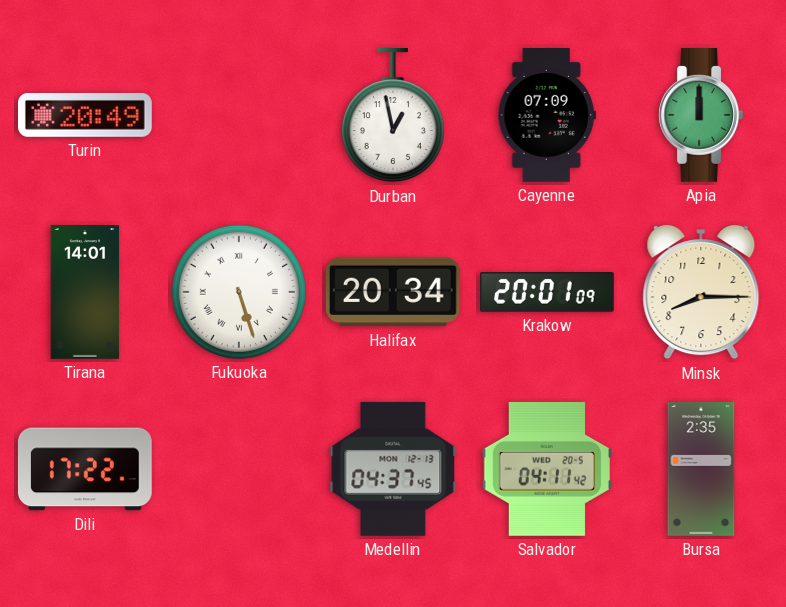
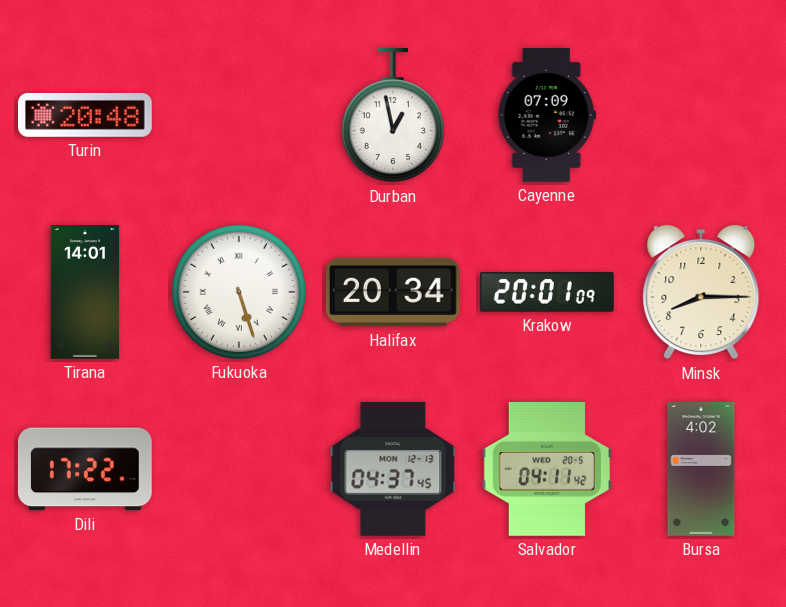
Turin: 20:49 -> 20:48 (86, 115)
Apia: 12:00 -> none (701, 116)
Bursa: 2:35 -> 4:02 (701, 470)
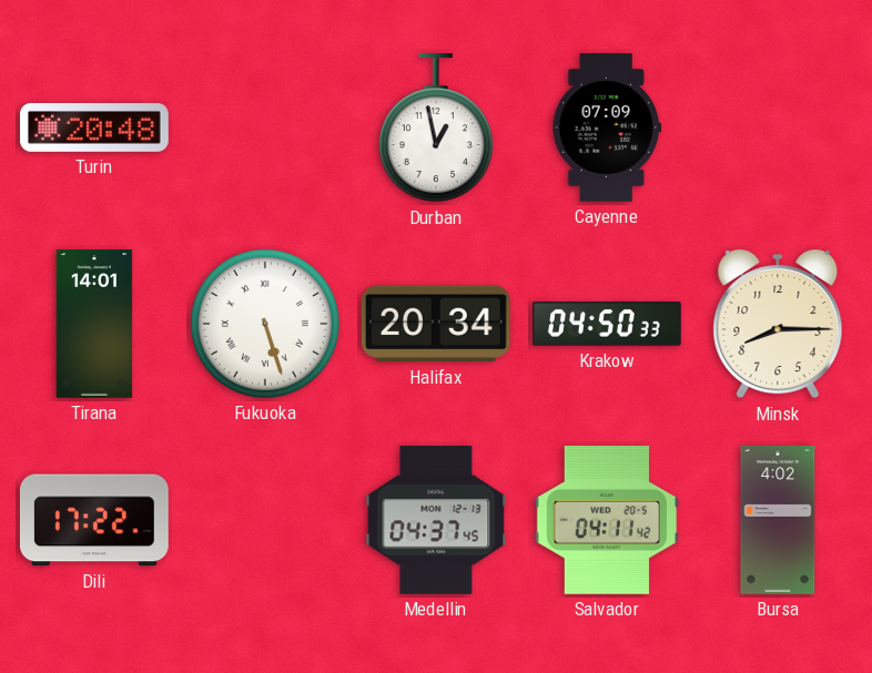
Krakow: 20:01 -> 04:50 (608, 324)
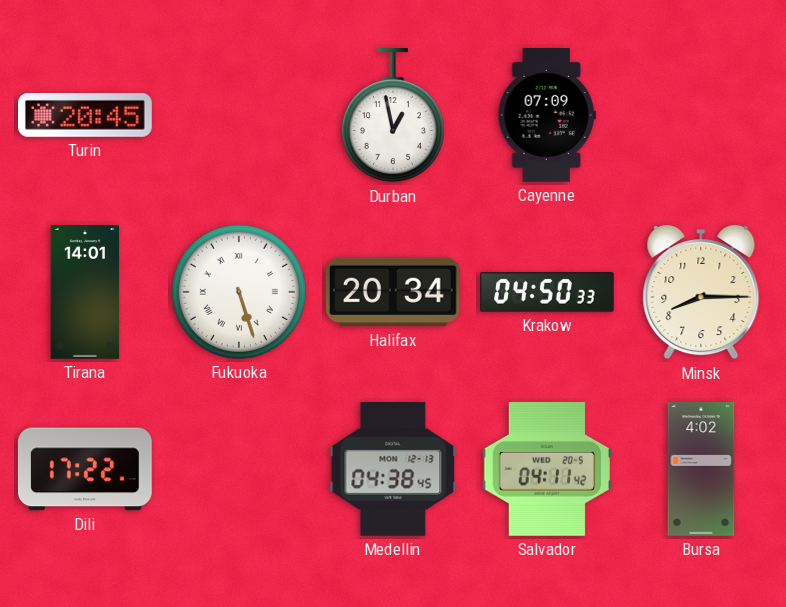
Turin: 20:48 -> 20:45 (86, 115)
Medellin: 04:37 -> 04:38 (393, 469)
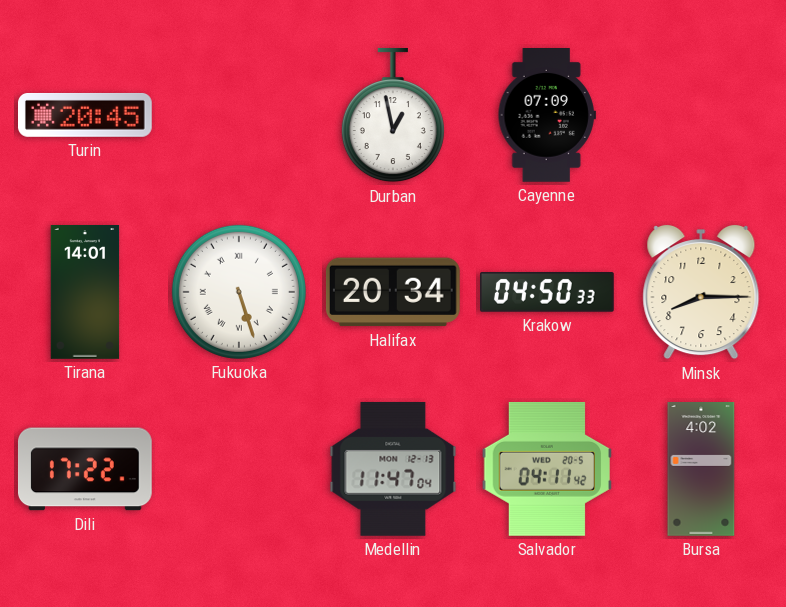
Medellin: 04:38 -> 11:47 (393, 469)
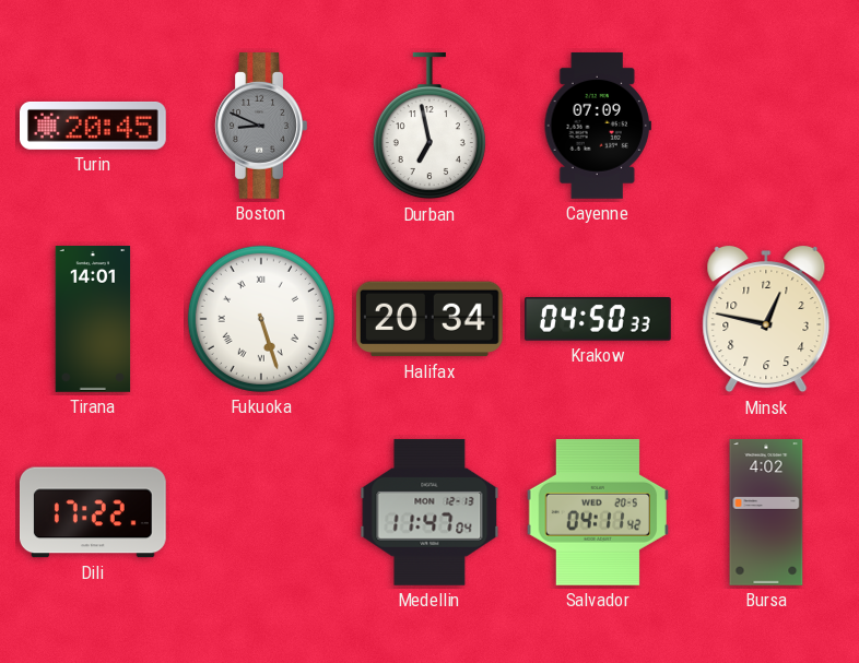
Boston: none -> 8:49 (261, 127)
Durban: 12:58 -> 6:58 (429, 126)
Minsk: 8:15 -> 12:47 (766, 319)
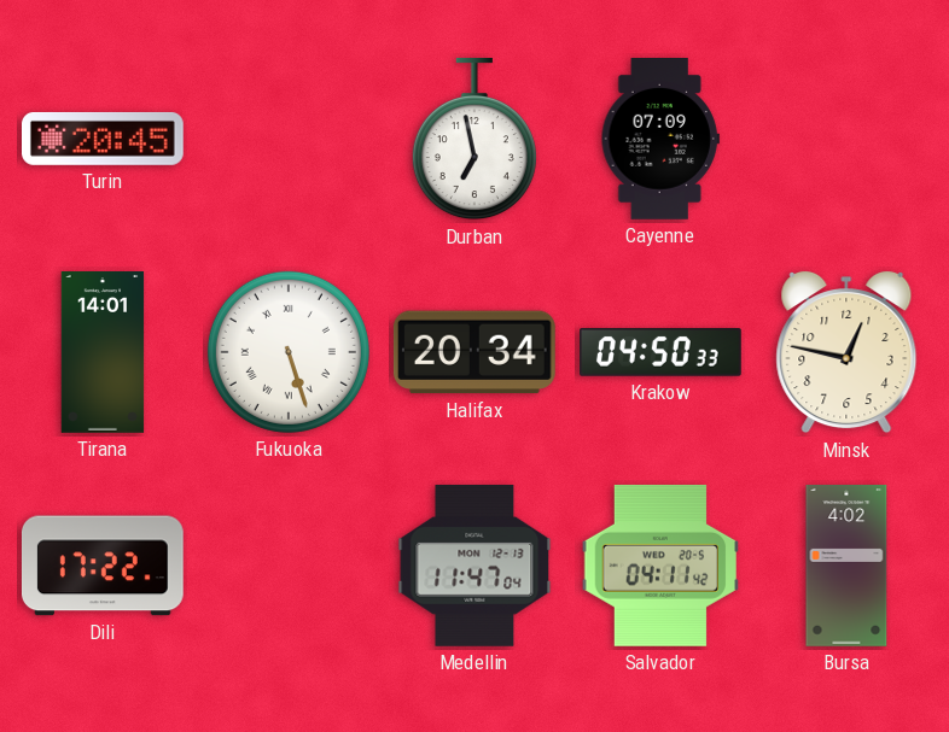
Boston: 8:49 -> none (261, 127)
